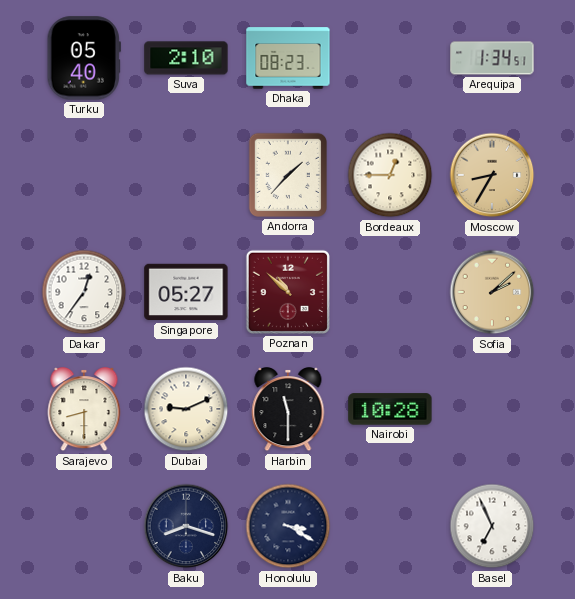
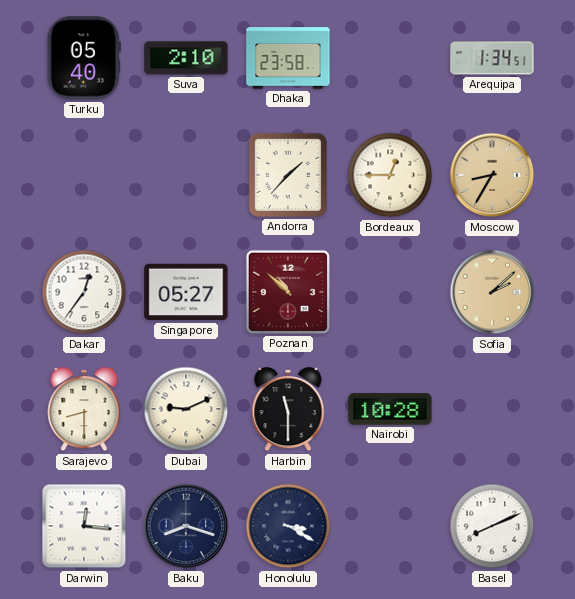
Dhaka: 08:23 -> 23:58 (288, 58)
Darwin: none -> 12:16 (84, 526)
Basel: 6:56 -> 8:11 (492, 526)
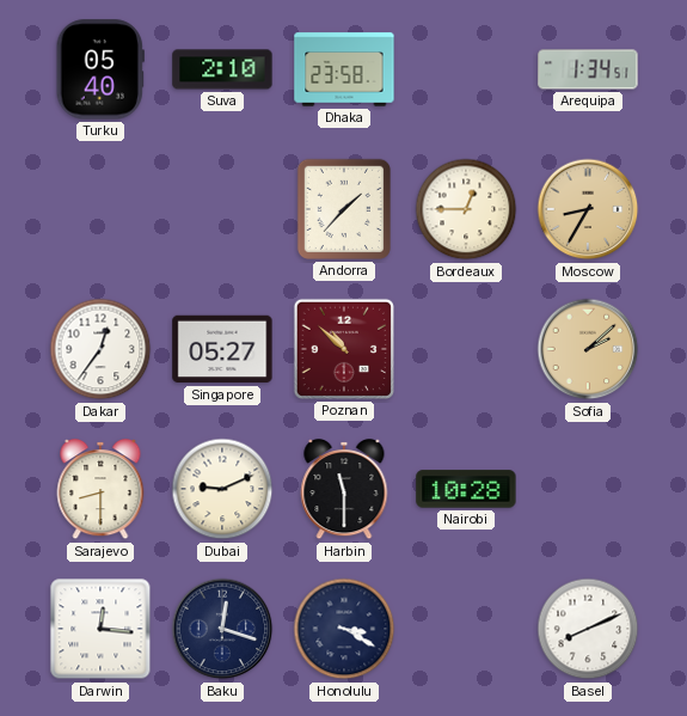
Baku: 8:18 -> 12:18 (222, 629)
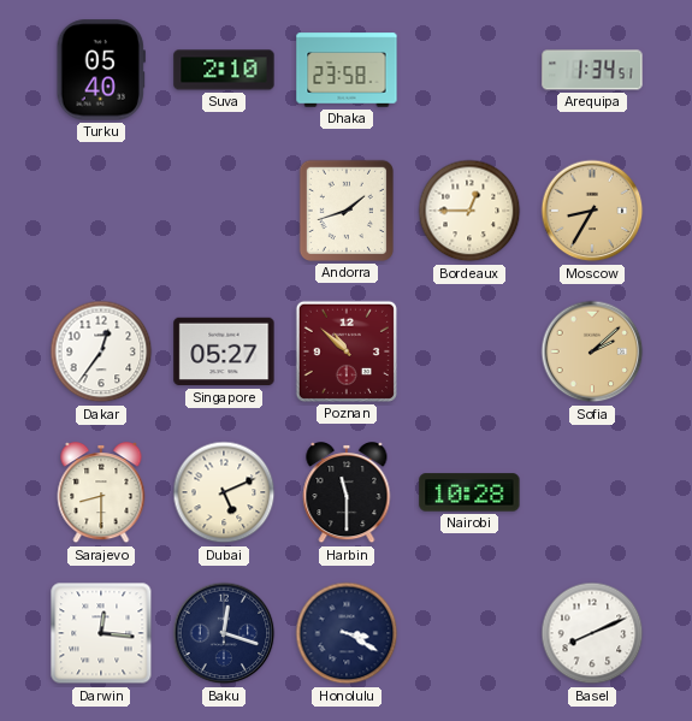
Andorra: 1:37 -> 1:42 (347, 211)
Dubai: 9:11 -> 5:11 (224, 492)
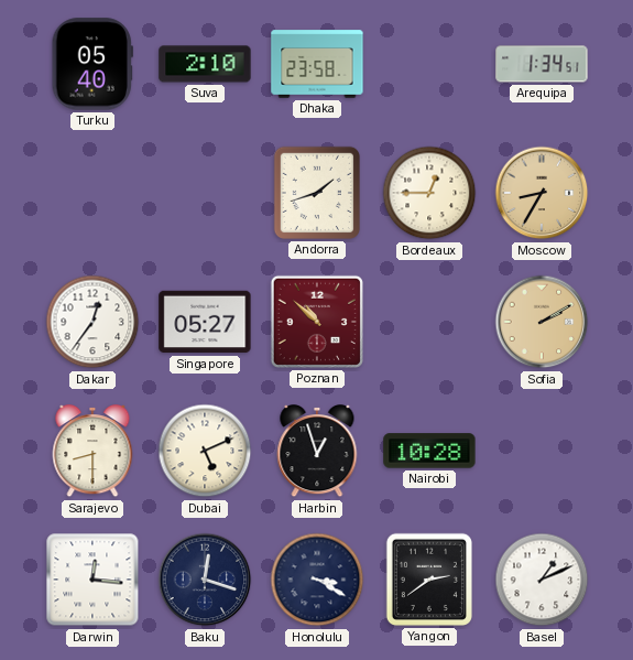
Sofia: 2:08 -> 2:10 (542, 322)
Harbin: 11:30 -> 12:57 (317, 452)
Yangon: none -> 2:39 (429, 580)
Basel: 8:11 -> 1:11 (542, 580)
